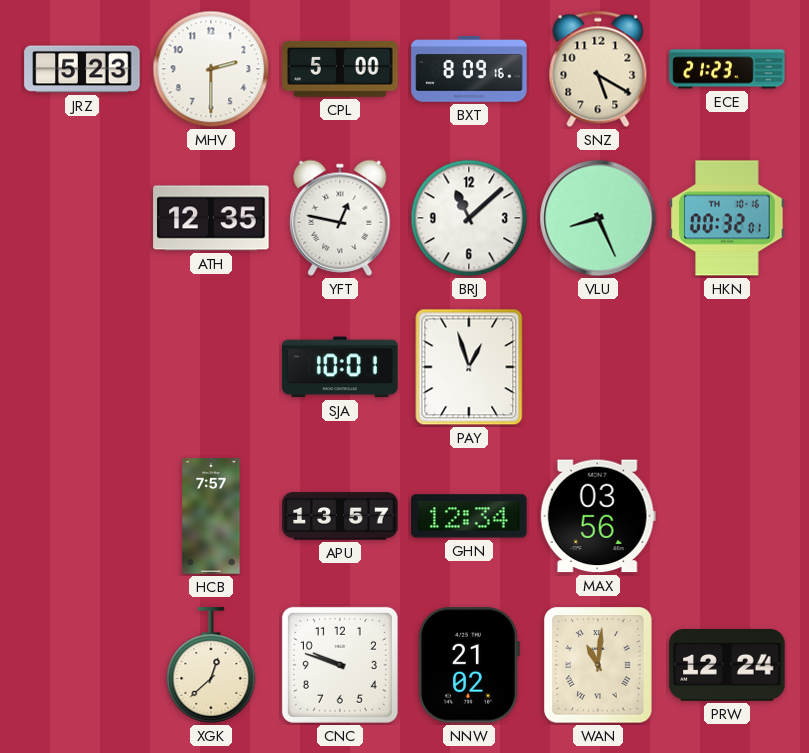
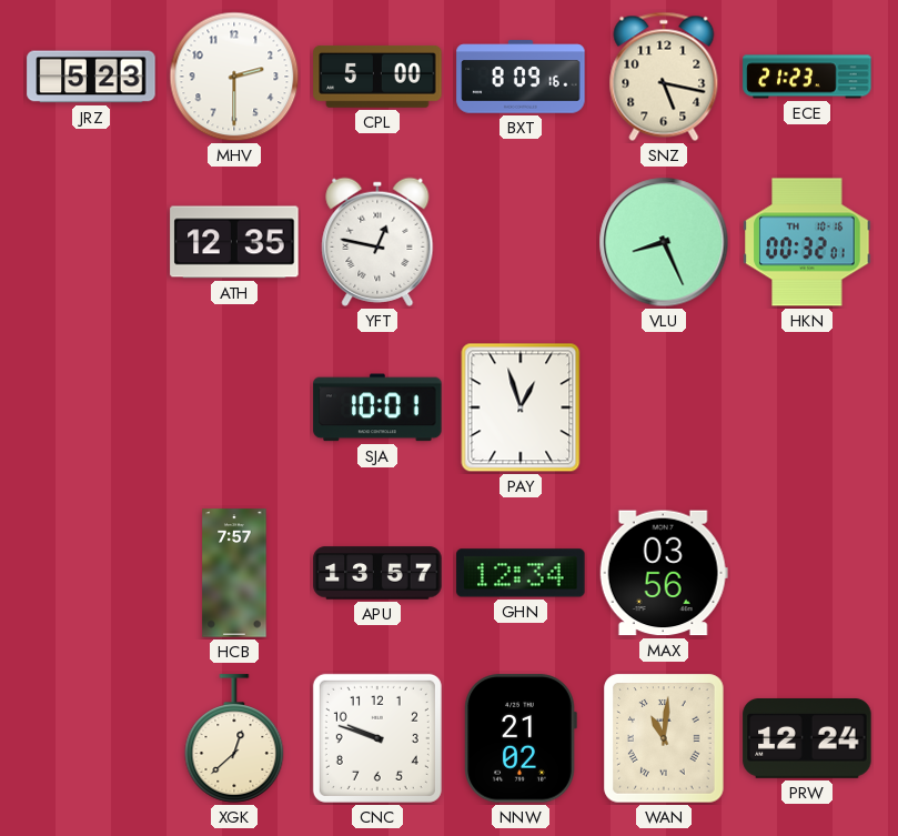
SNZ: 5:20 -> 5:17 (664, 77)
BRJ: 11:08 -> none (469, 218)
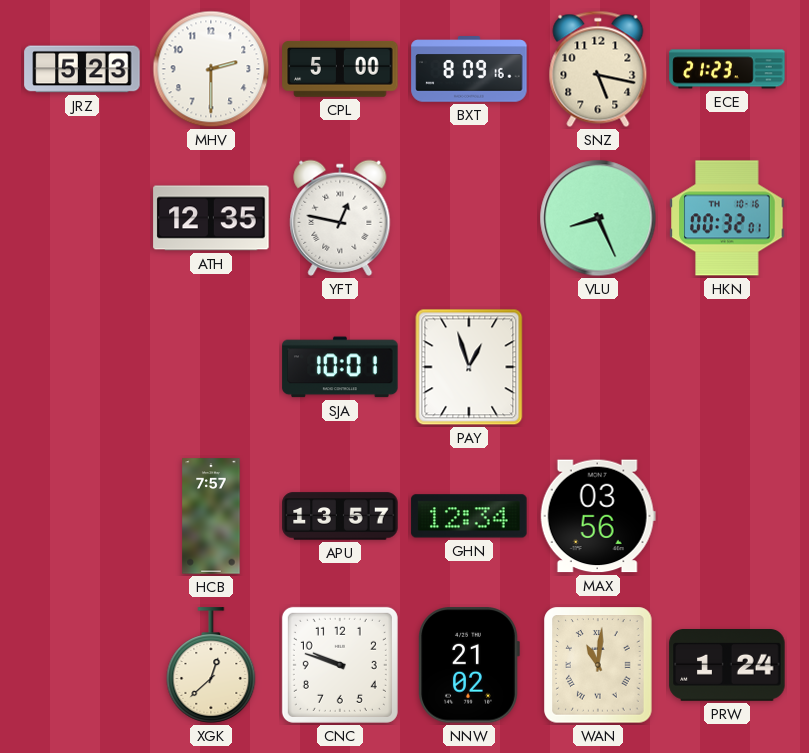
PRW: 12:24 -> 1:24 (727, 666)
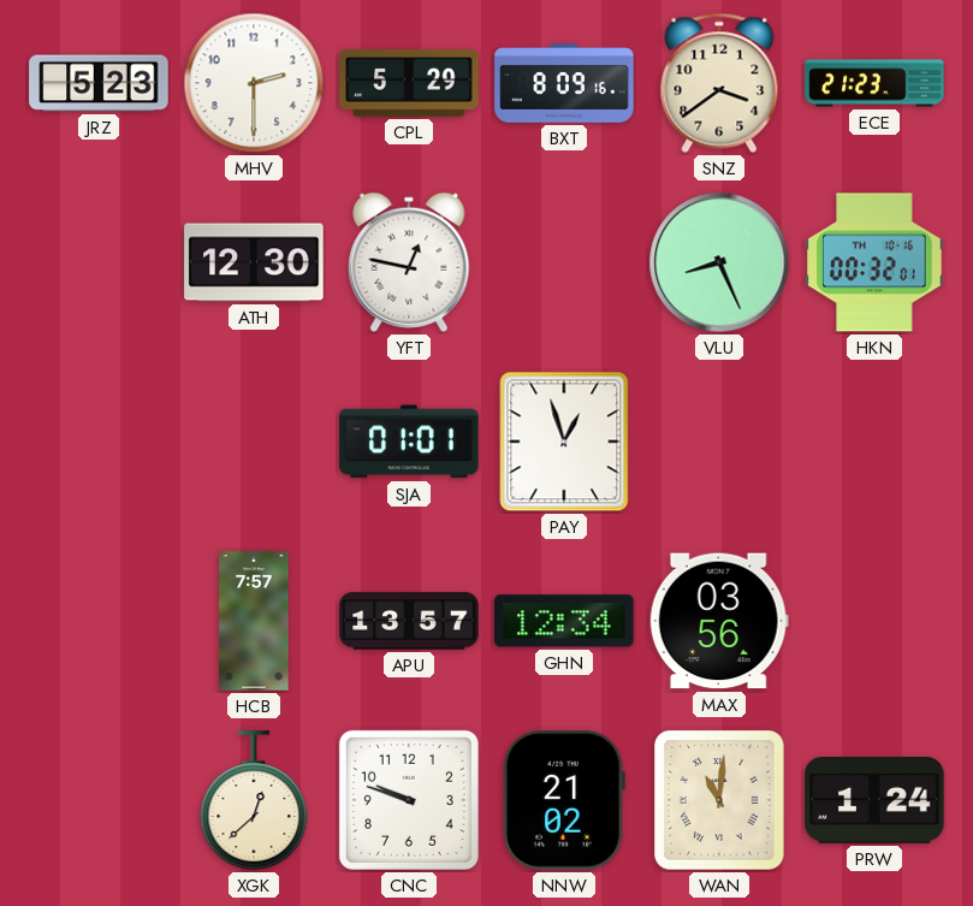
CPL: 5:00 -> 5:29 (409, 83)
SNZ: 5:17 -> 3:39 (719, 83)
ATH: 12:35 -> 12:30 (254, 262)
SJA: 10:01 -> 01:01 (409, 442)
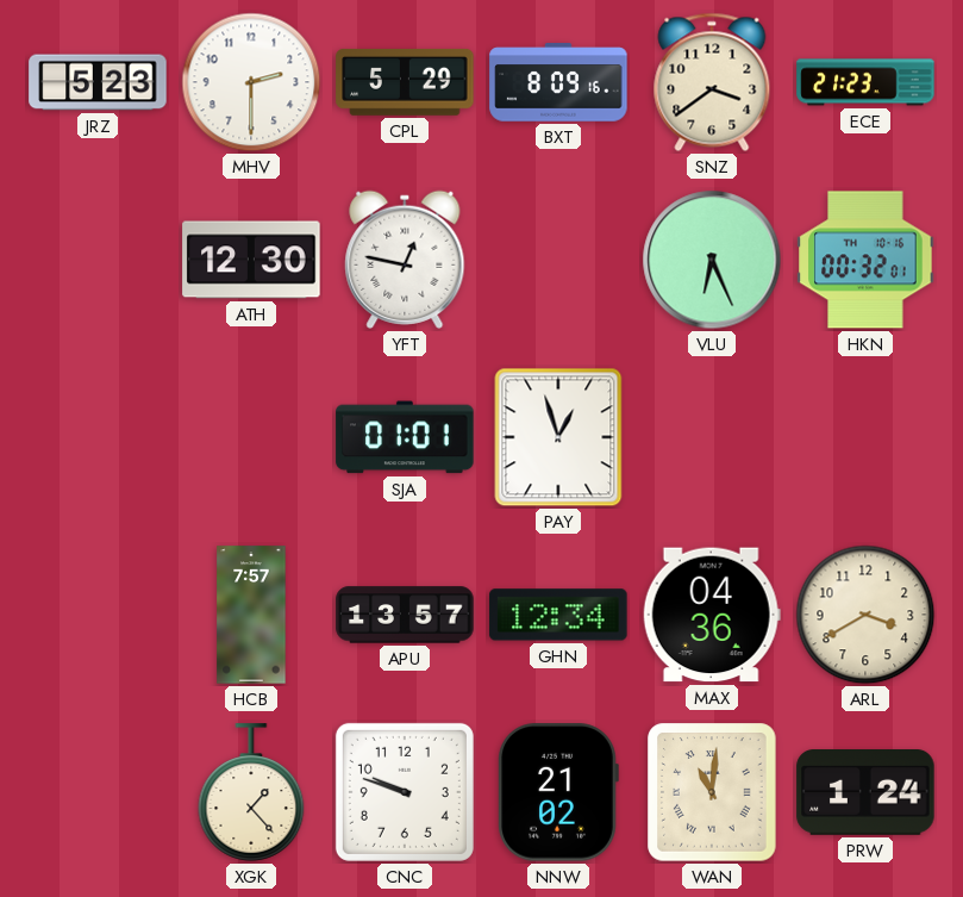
VLU: 8:26 -> 6:26 (712, 260)
MAX: 03:56 -> 04:36 (712, 615)
ARL: none -> 3:40 (865, 615)
XGK: 12:38 -> 1:23 (251, 792)
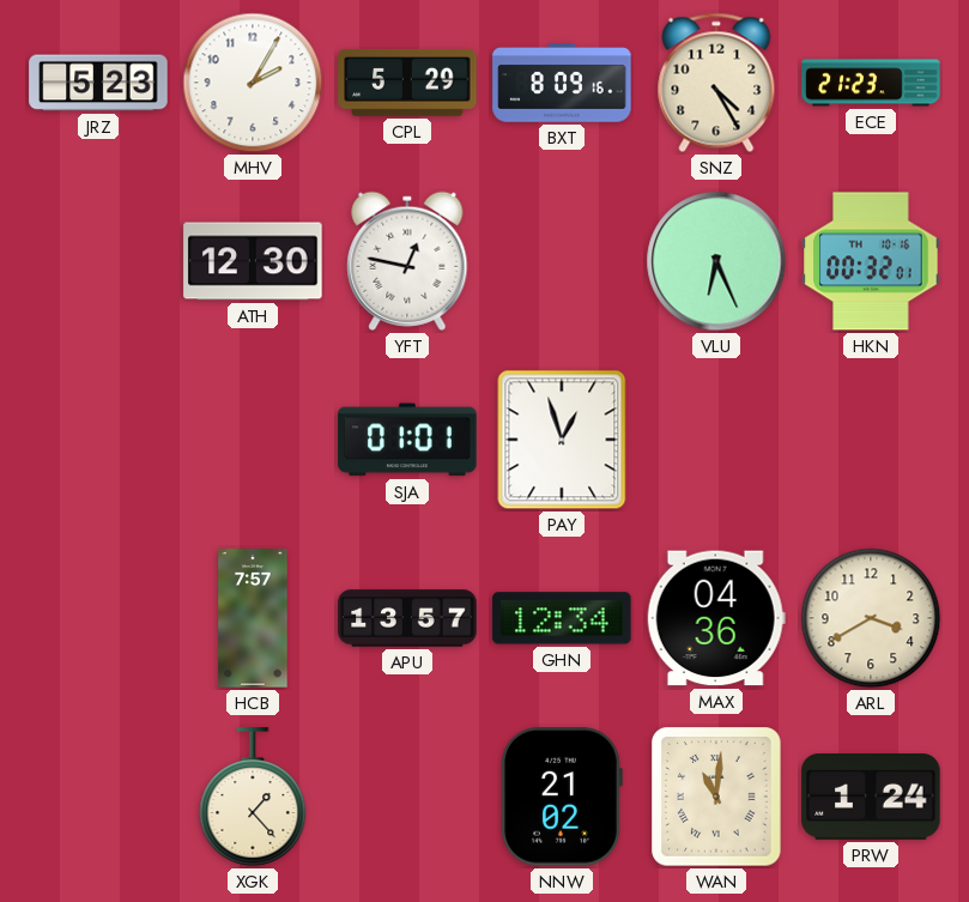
MHV: 2:30 -> 2:05 (253, 83)
SNZ: 3:39 -> 4:25 (716, 83)
CNC: 9:48 -> none (405, 792)
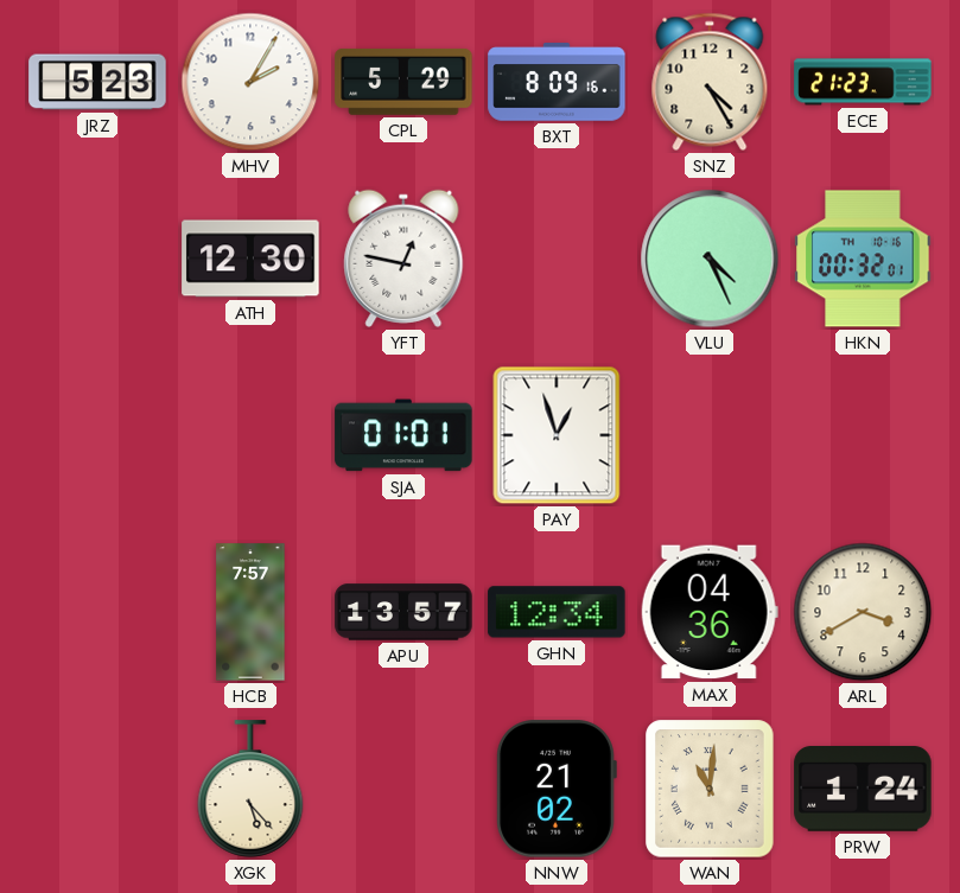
VLU: 6:26 -> 4:26 (710, 259)
XGK: 1:23 -> 5:23 (250, 789)
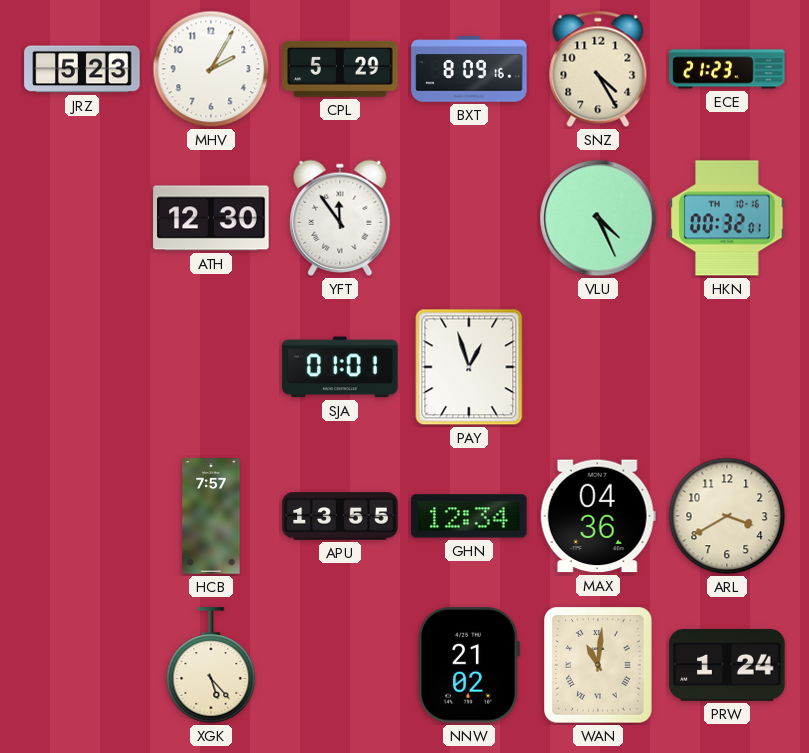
YFT: 12:47 -> 11:54 (340, 218)
APU: 13:57 -> 13:55 (340, 516)
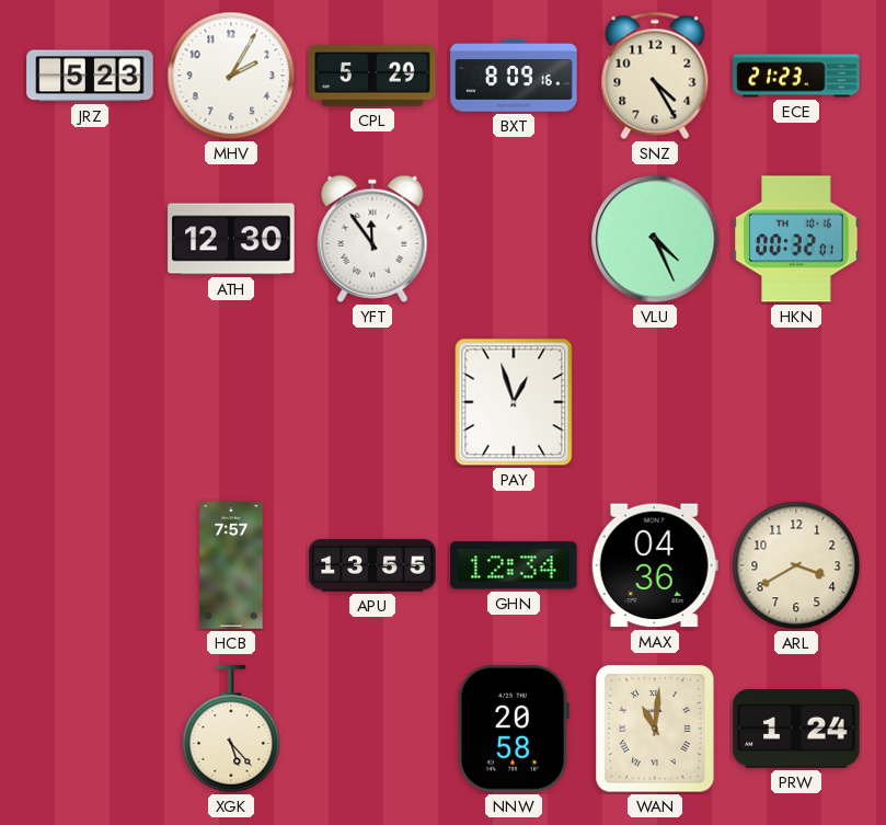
SJA: 01:01 -> none (340, 367)
NNW: 21:02 -> 20:58 (514, 729)
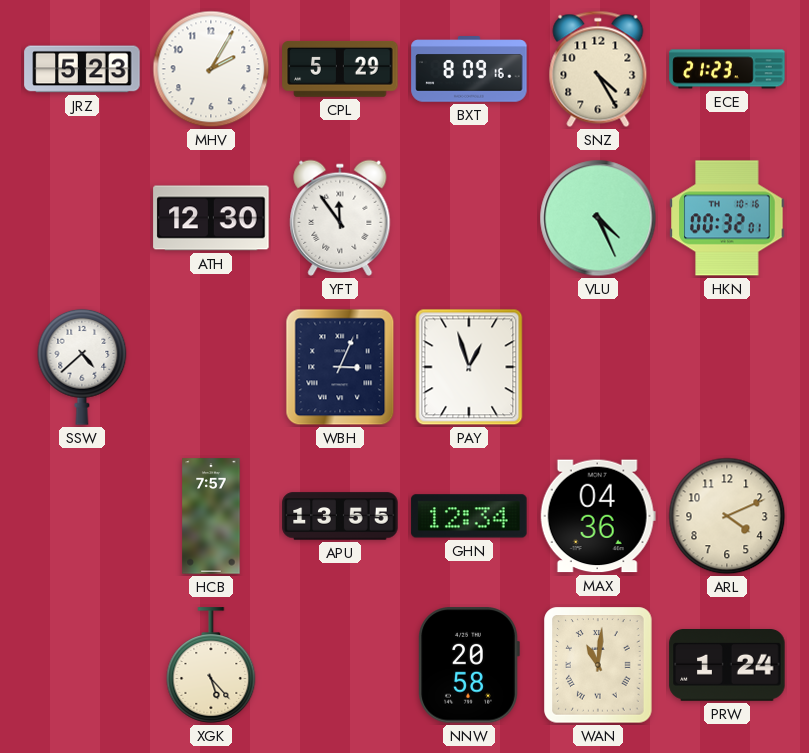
SSW: none -> 4:38 (82, 367)
WBH: none -> 3:04 (340, 367)
ARL: 3:40 -> 4:11 (727, 516)
